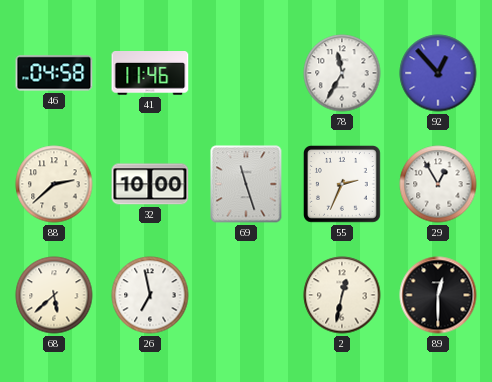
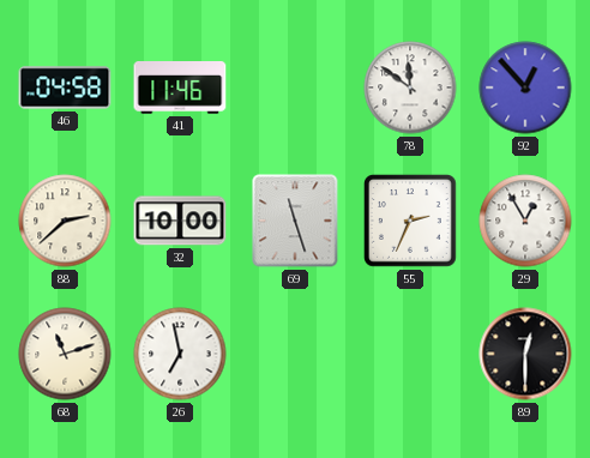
78: 11:35 -> 11:51 (410, 88)
68: 5:38 -> 11:12 (65, 354)
2: 12:32 -> none (342, 295)
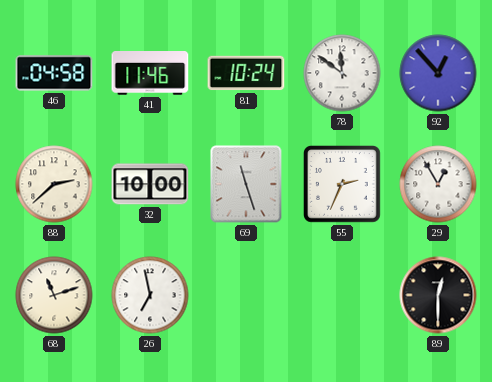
81: none -> 10:24 (246, 73)
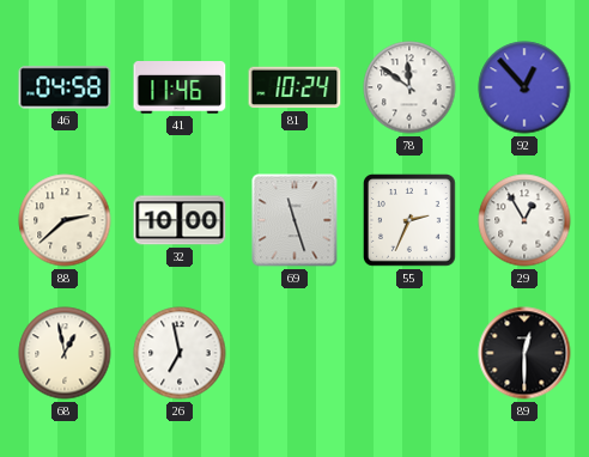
68: 11:12 -> 12:58 (65, 353)
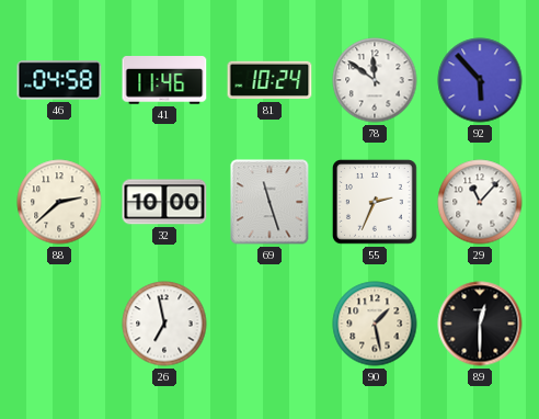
92: 12:53 -> 5:53 (480, 80)
29: 12:55 -> 11:07 (480, 202)
68: 12:58 -> none (65, 353)
90: none -> 1:28 (375, 324)
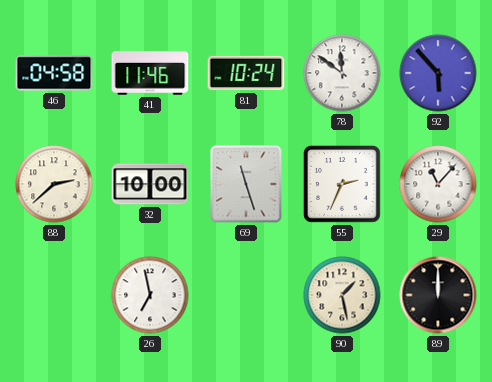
89: 12:30 -> 12:00 (438, 295)
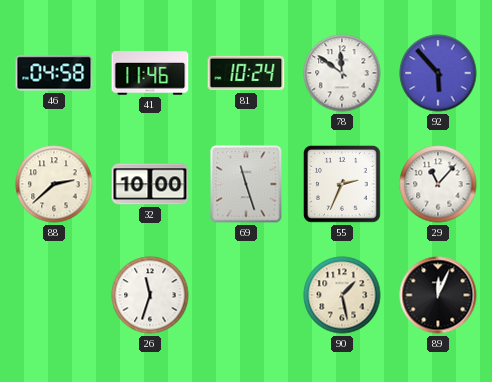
26: 6:58 -> 11:33 (150, 295)
89: 12:00 -> 12:04 (438, 295)
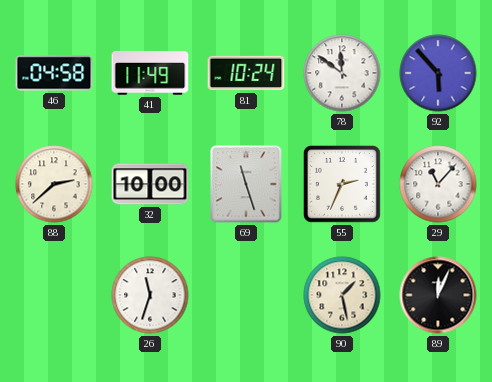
41: 11:46 -> 11:49 (150, 74)
